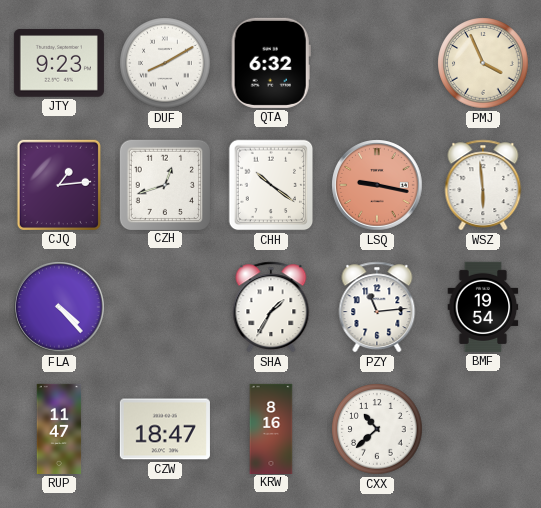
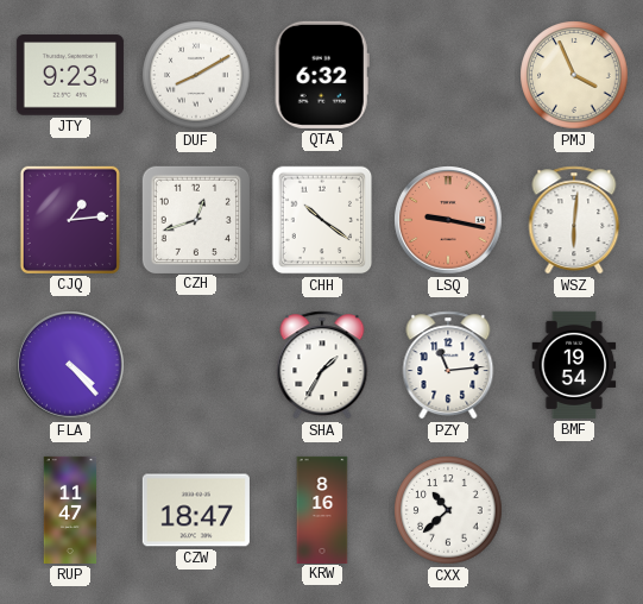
WSZ: 5:59 -> 6:01 (574, 220)
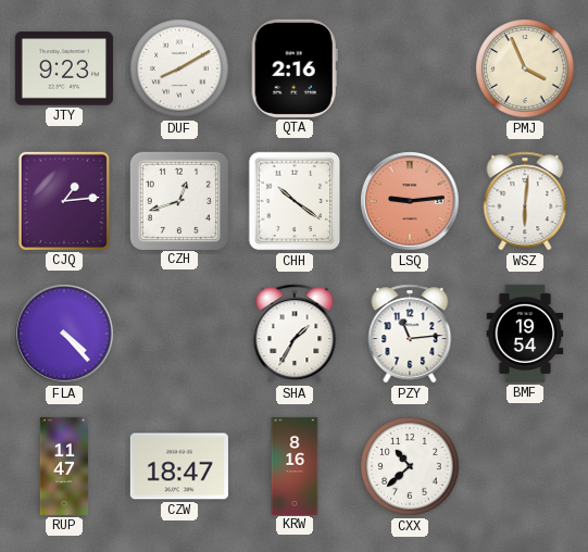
QTA: 6:32 -> 2:16 (295, 68)
LSQ: 9:17 -> 9:14 (410, 201)
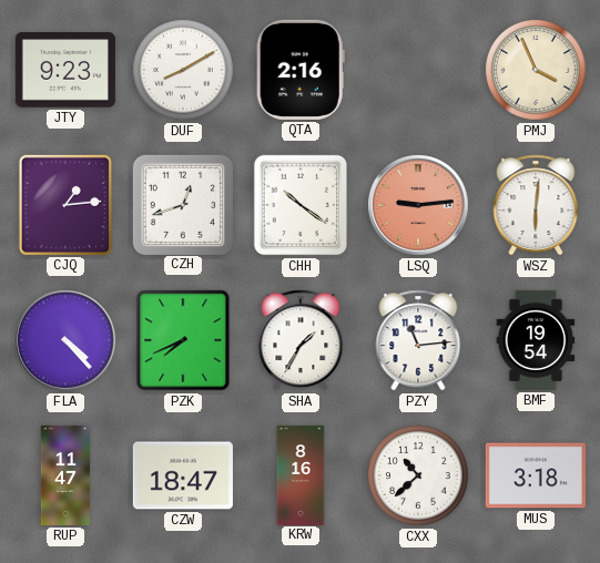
PZK: none -> 7:41 (183, 340)
MUS: none -> 3:18 (536, 475)
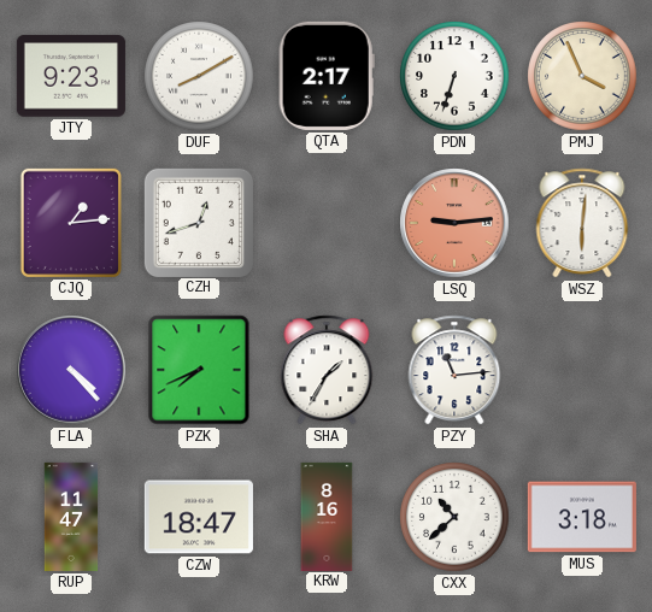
QTA: 2:16 -> 2:17 (327, 76)
PDN: none -> 6:33 (454, 76)
CHH: 10:21 -> none (301, 205)
BMF: 19:54 -> none (536, 340)
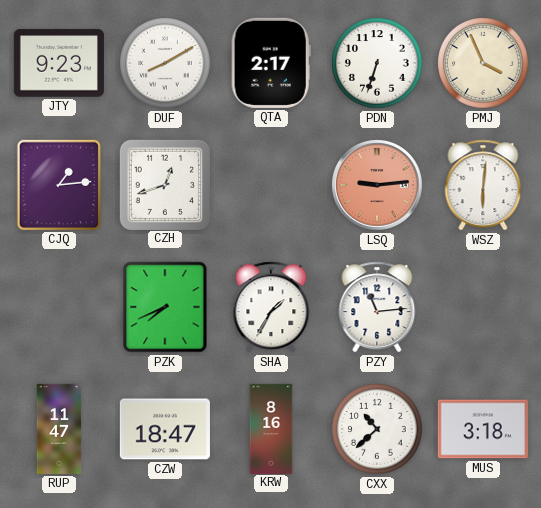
FLA: 4:23 -> none (71, 370)
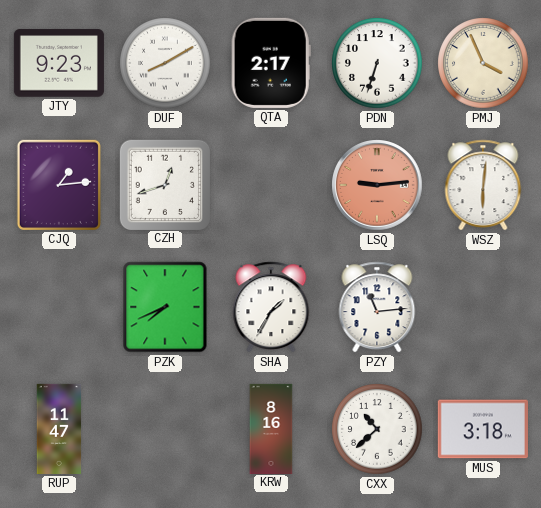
CZW: 18:47 -> none (165, 429)
